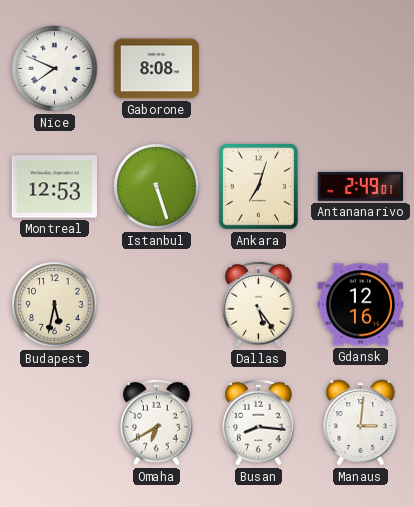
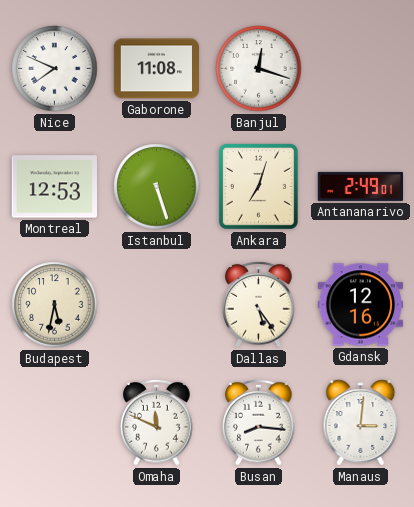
Gaborone: 8:08 -> 11:08 (157, 69)
Banjul: none -> 12:18 (259, 69)
Omaha: 6:40 -> 11:49 (157, 422)
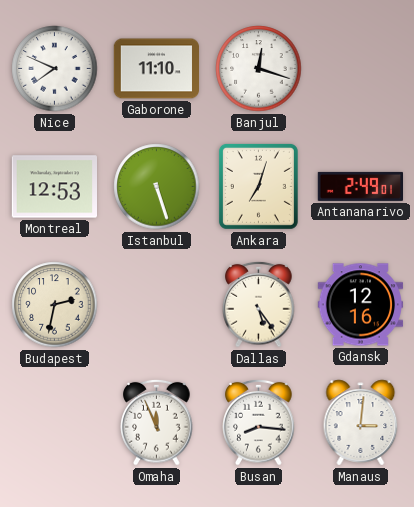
Gaborone: 11:08 -> 11:10 (157, 69)
Budapest: 5:32 -> 2:32 (55, 305)
Omaha: 11:49 -> 11:56 (157, 422)
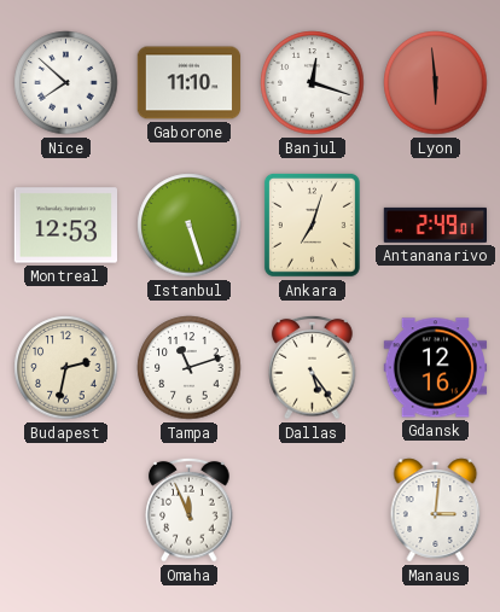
Nice: 7:49 -> 7:52 (66, 83)
Lyon: none -> 5:59 (436, 83)
Tampa: none -> 11:12 (190, 368)
Busan: 8:16 -> none (259, 422)
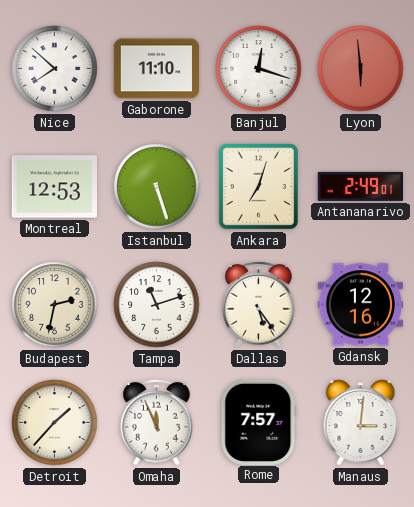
Detroit: none -> 1:37 (55, 423)
Rome: none -> 7:57 (259, 422)
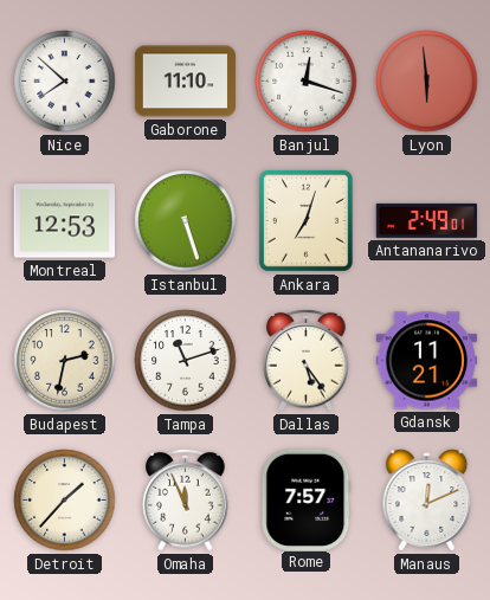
Gdansk: 12:16 -> 11:21 (427, 361)
Manaus: 3:01 -> 12:11 (427, 501)
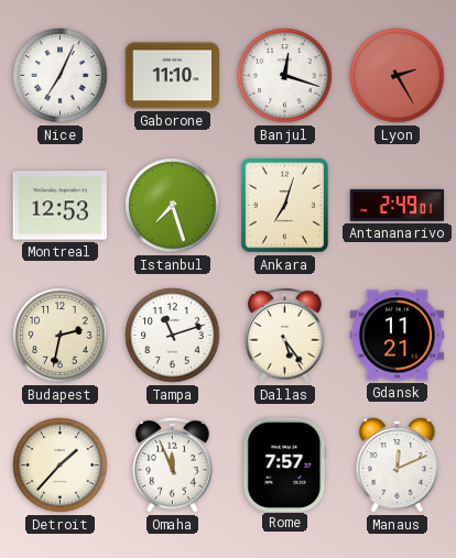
Nice: 7:52 -> 7:04 (61, 76)
Lyon: 5:59 -> 2:25 (398, 76)
Istanbul: 5:27 -> 7:27 (173, 206)
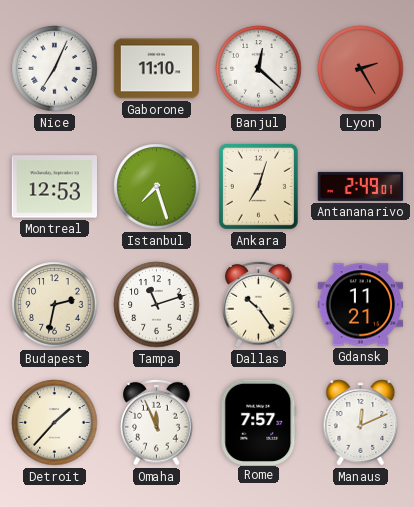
Banjul: 12:18 -> 12:22 (259, 69)
Dallas: 5:24 -> 10:24 (259, 304)
